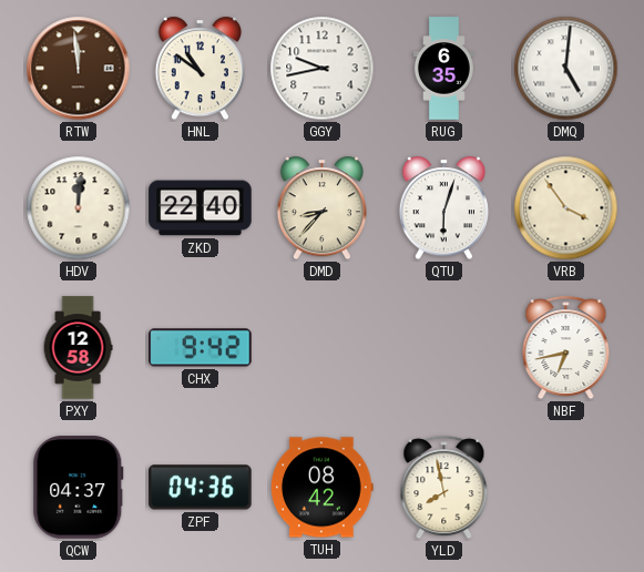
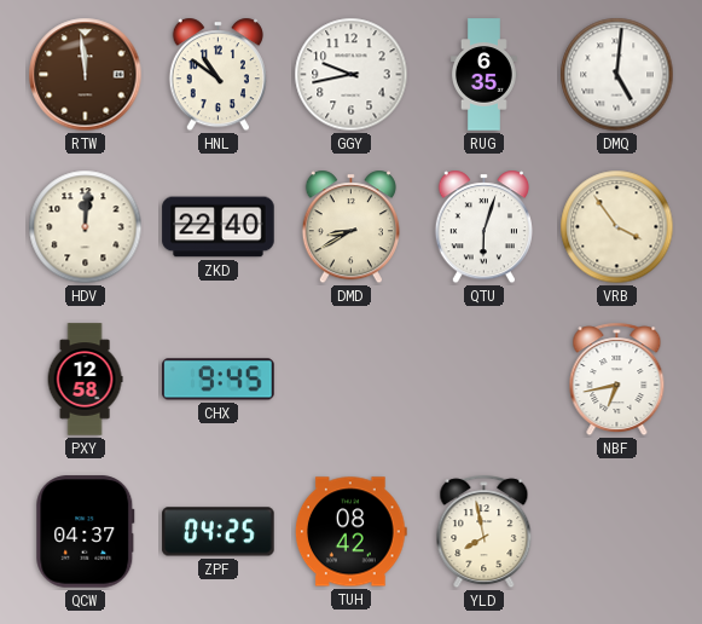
DMD: 8:37 -> 8:40 (350, 227)
CHX: 9:42 -> 9:45 (219, 380)
ZPF: 04:36 -> 04:25 (219, 532)
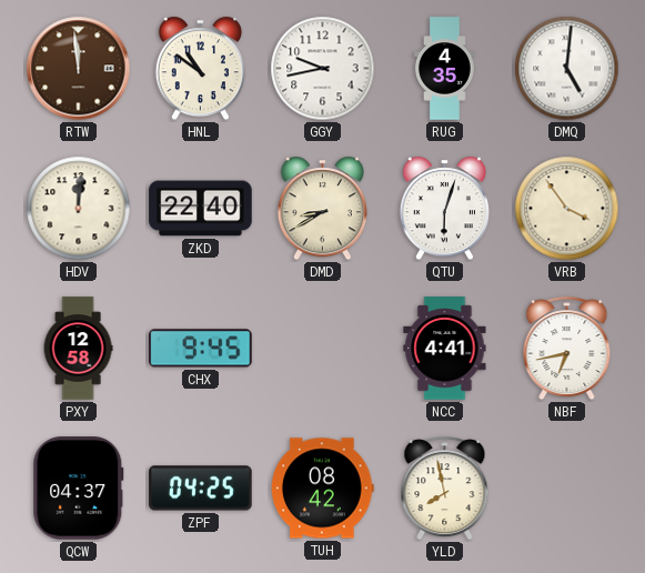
RUG: 6:35 -> 4:35 (444, 69)
NCC: none -> 4:41 (445, 349)
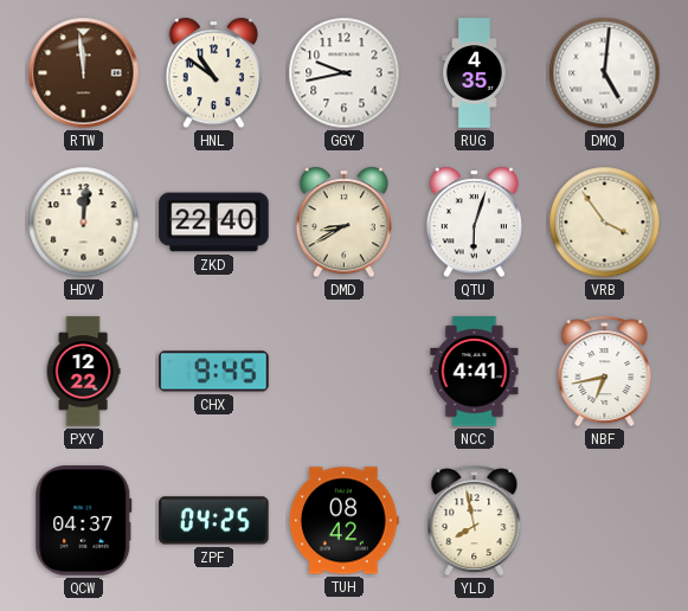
PXY: 12:58 -> 12:22 (83, 372)
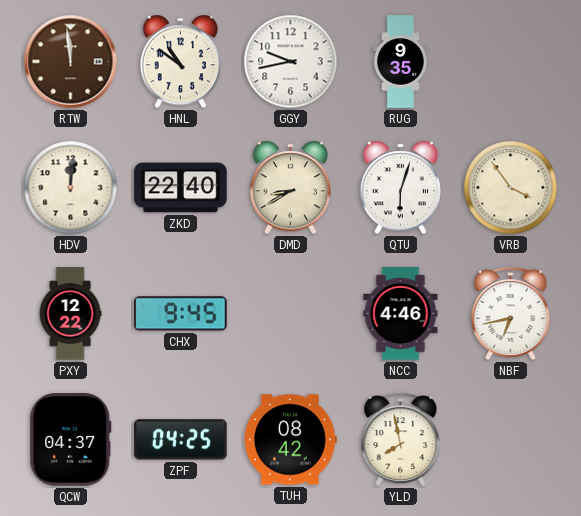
RUG: 4:35 -> 9:35 (400, 62)
DMQ: 5:01 -> none (605, 73)
NCC: 4:41 -> 4:46 (401, 314)
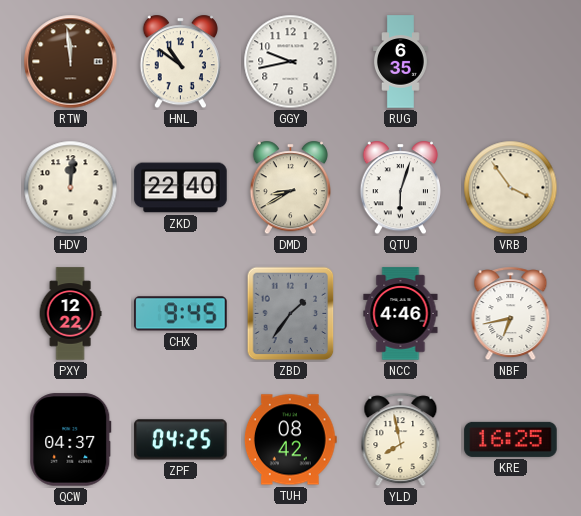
RUG: 9:35 -> 6:35 (400, 62)
ZBD: none -> 1:36 (291, 314)
KRE: none -> 16:25 (511, 439)
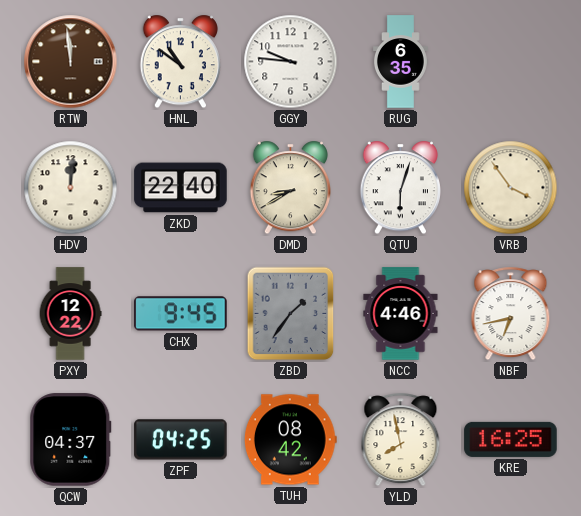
GGY: 9:43 -> 9:46 (291, 62)
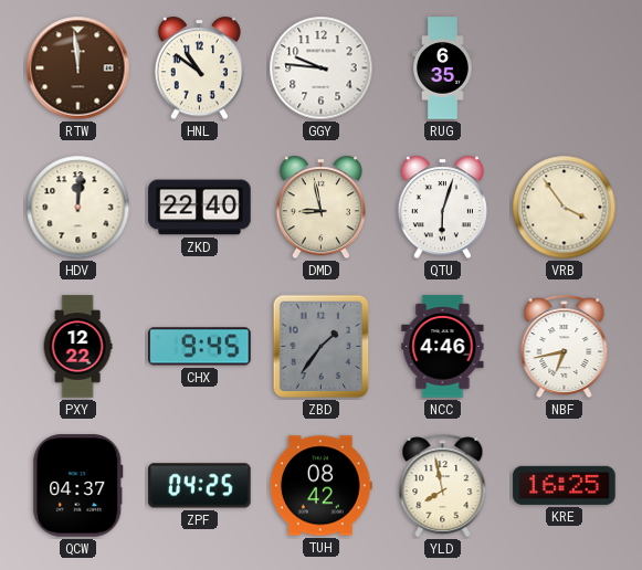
DMD: 8:40 -> 8:58 (320, 208)
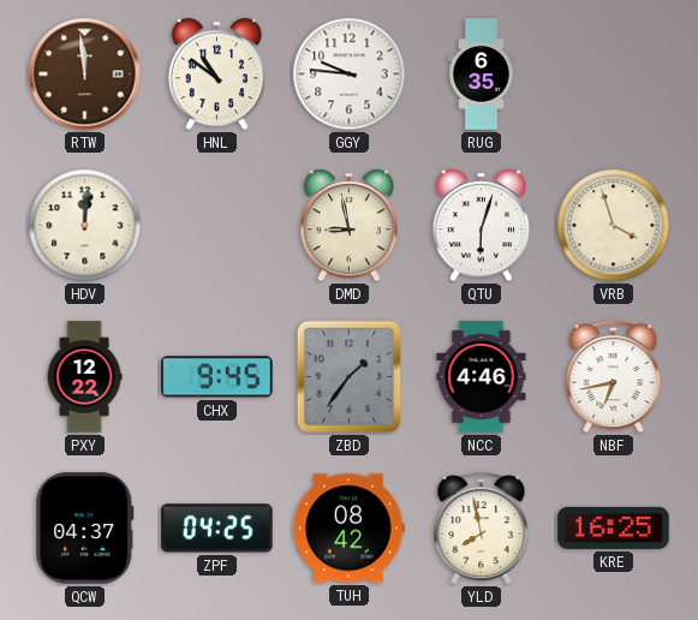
ZKD: 22:40 -> none (200, 208)
VRB: 3:54 -> 3:57 (614, 226)
